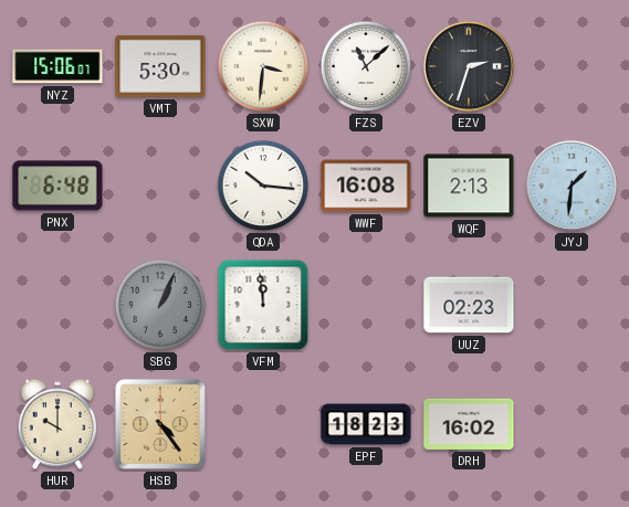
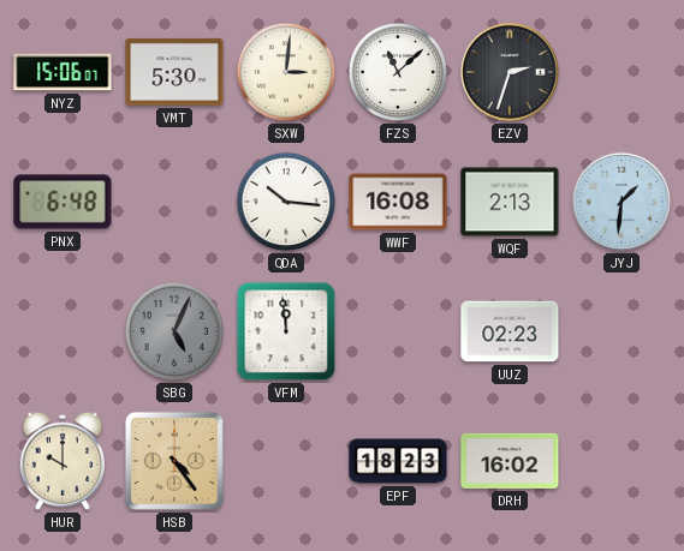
SXW: 3:31 -> 3:01 (286, 72)
SBG: 1:04 -> 5:04 (174, 331)
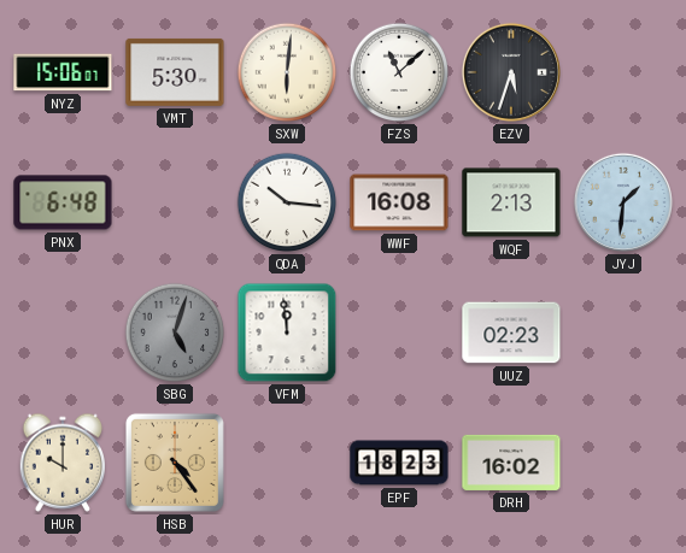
SXW: 3:01 -> 6:01 (287, 72)
EZV: 2:33 -> 5:33 (511, 72)
SBG: 5:04 -> 5:03 (175, 333)
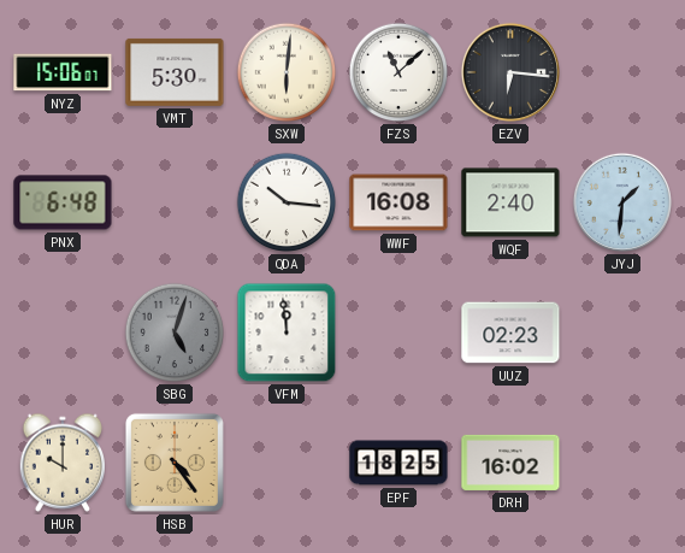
EZV: 5:33 -> 6:16 (510, 72)
WQF: 2:13 -> 2:40 (510, 202)
EPF: 18:23 -> 18:25 (398, 463)
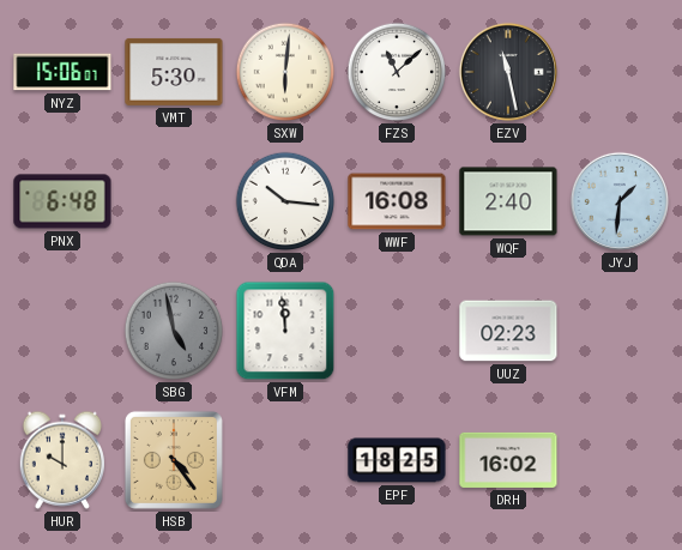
EZV: 6:16 -> 11:28 (508, 72)
SBG: 5:03 -> 4:58 (174, 331)
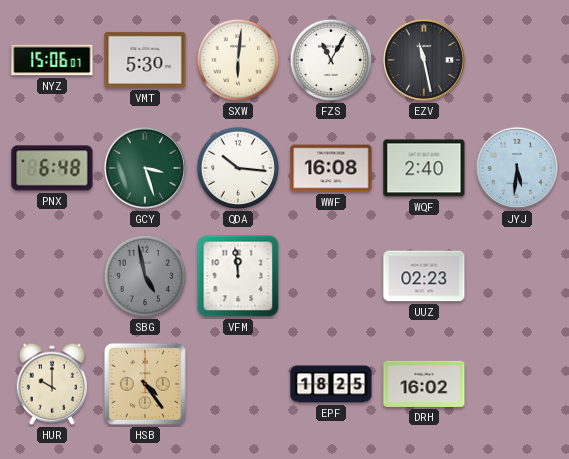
FZS: 11:08 -> 11:05 (331, 60)
GCY: none -> 3:27 (145, 168)
JYJ: 1:31 -> 5:31 (517, 168)
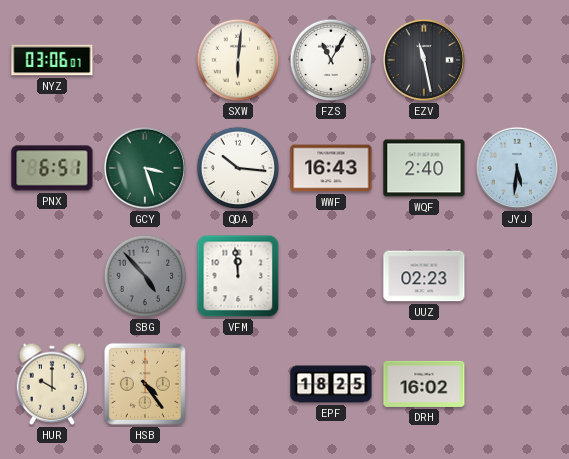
NYZ: 15:06 -> 03:06 (52, 60)
VMT: 5:30 -> none (145, 60)
PNX: 6:48 -> 6:51 (52, 168)
WWF: 16:08 -> 16:43 (331, 168)
SBG: 4:58 -> 4:53 (145, 276)
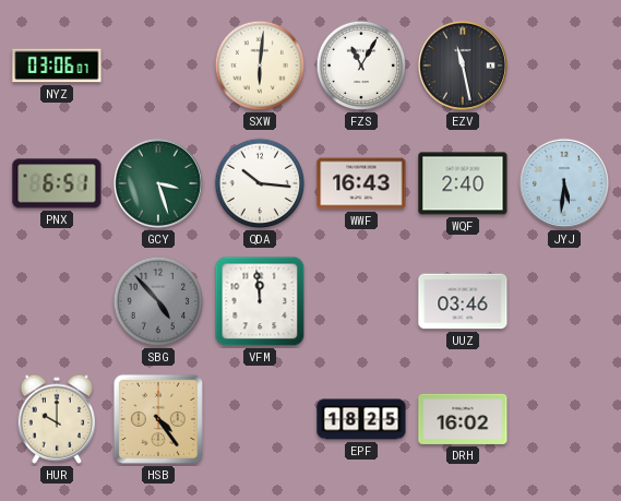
UUZ: 02:23 -> 03:46 (463, 301)
